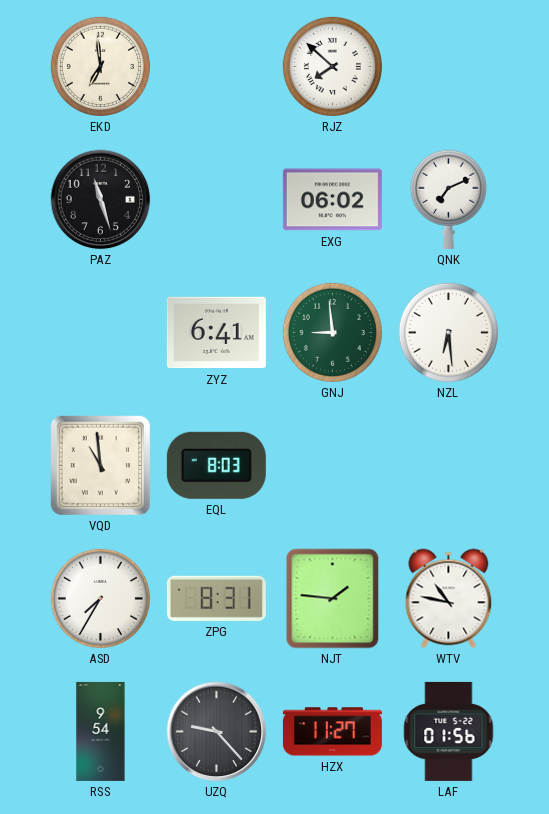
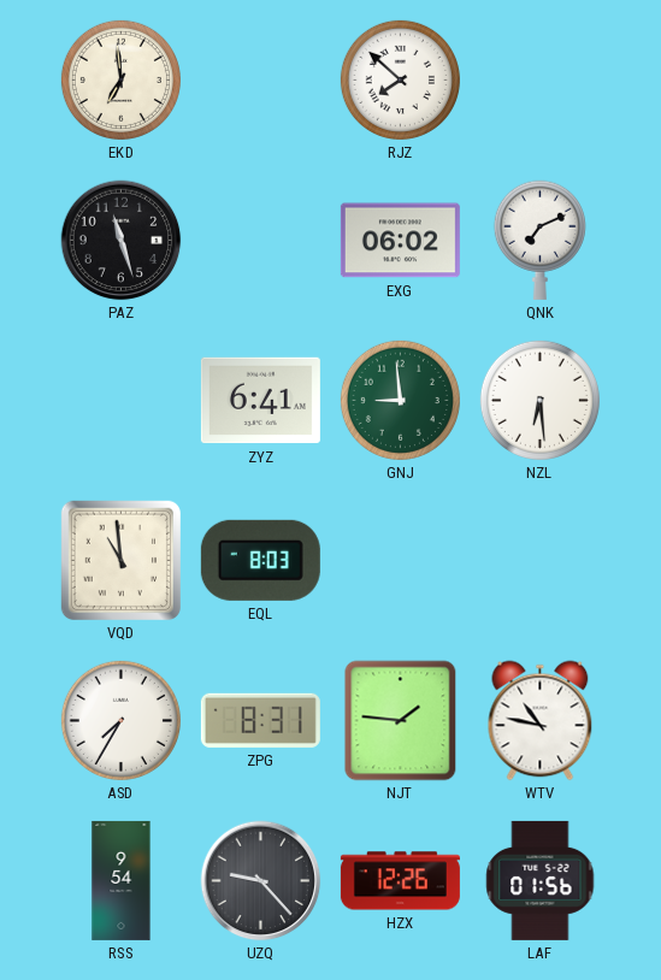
HZX: 11:27 -> 12:26 (400, 881)
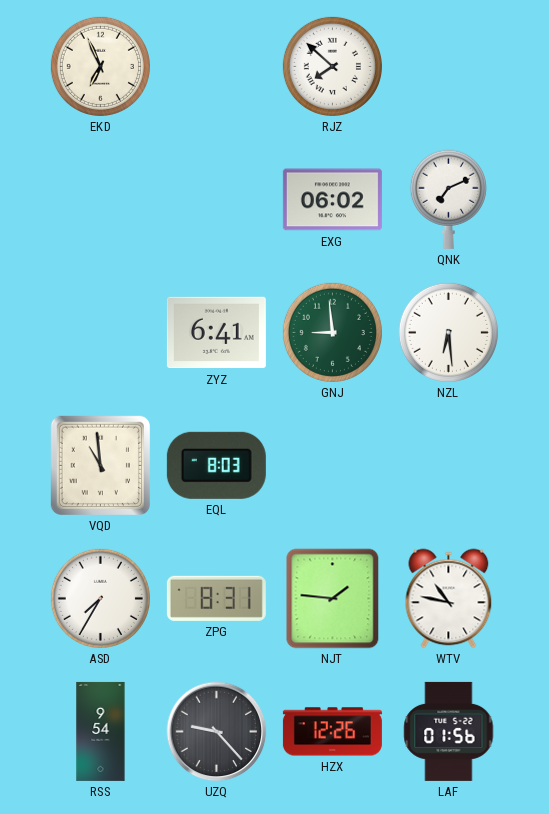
EKD: 6:59 -> 6:56 (100, 66)
PAZ: 11:27 -> none (122, 241)
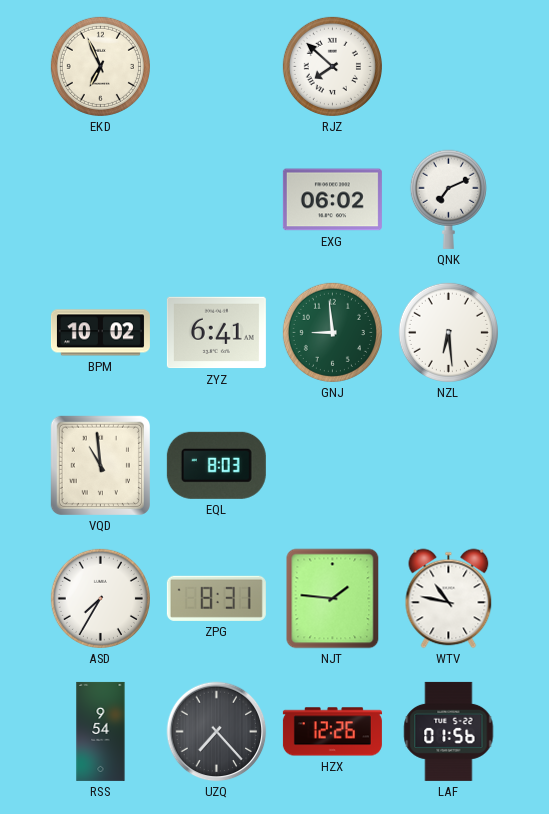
BPM: none -> 10:02 (100, 333)
UZQ: 9:23 -> 7:23 (217, 732)
